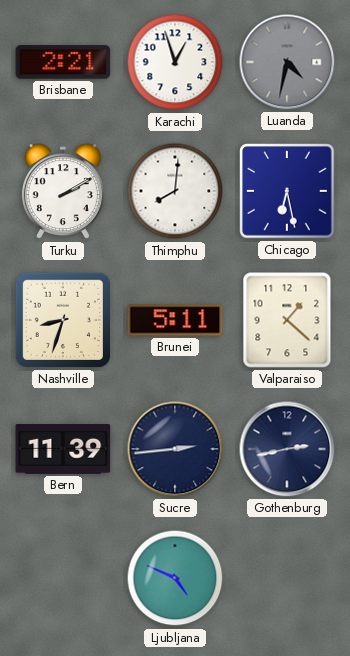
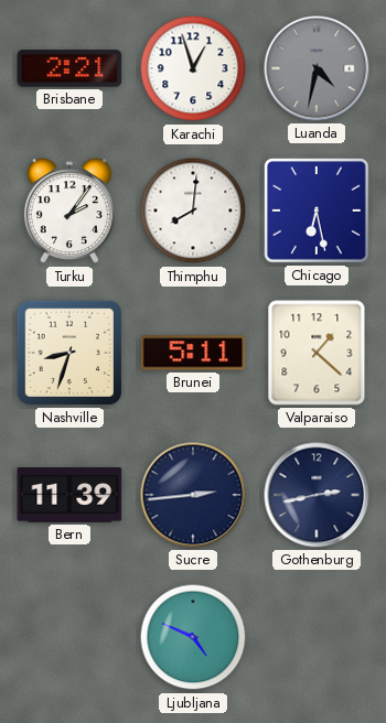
Turku: 2:10 -> 2:06 (69, 212)
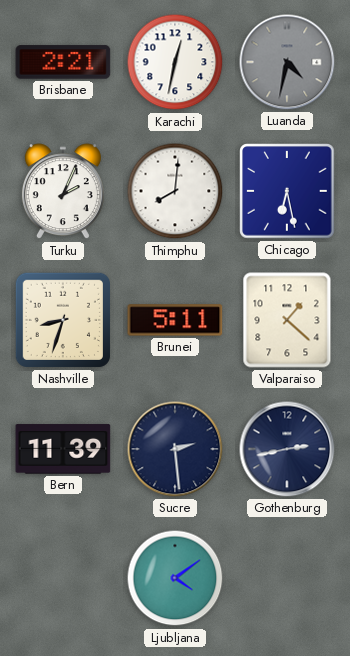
Karachi: 12:57 -> 12:32 (175, 62)
Turku: 2:06 -> 2:04 (63, 192)
Sucre: 2:44 -> 2:29 (175, 449)
Ljubljana: 4:49 -> 4:09 (175, 578)
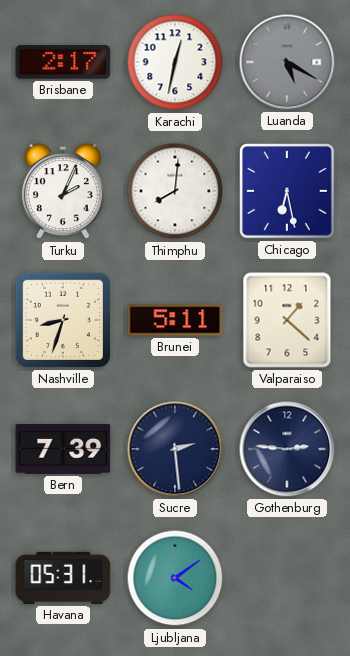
Brisbane: 2:21 -> 2:17 (63, 62)
Luanda: 4:32 -> 5:20 (287, 62)
Bern: 11:39 -> 7:39 (63, 449)
Gothenburg: 2:43 -> 2:46 (287, 449)
Havana: none -> 05:31 (63, 578)
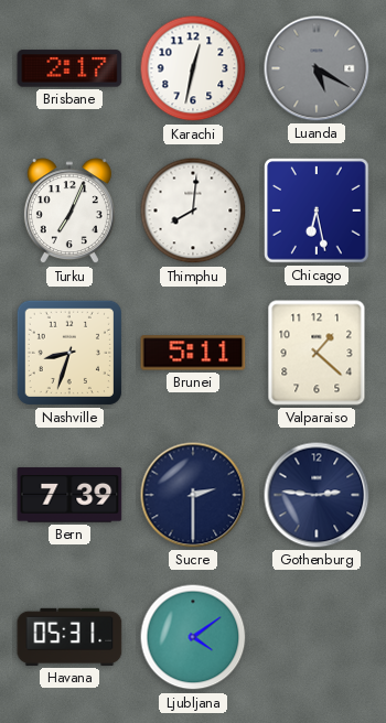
Turku: 2:04 -> 7:04 (69, 212)
Sucre: 2:29 -> 2:30 (193, 495)
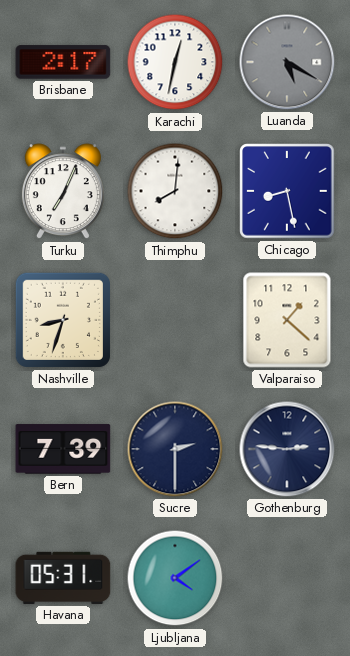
Chicago: 6:28 -> 8:28 (287, 191)
Brunei: 5:11 -> none (193, 353)
